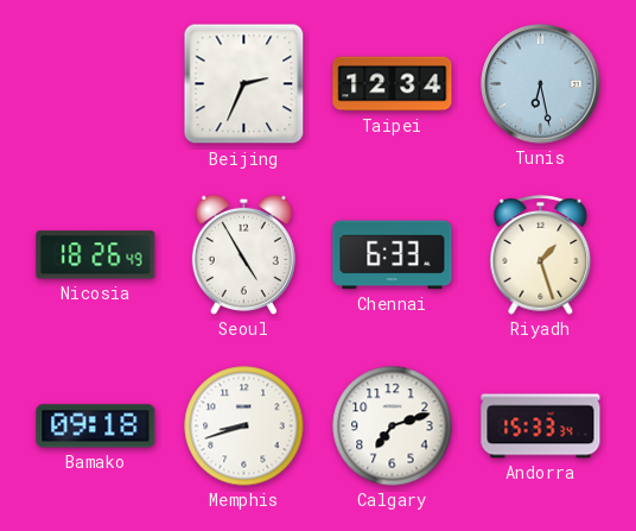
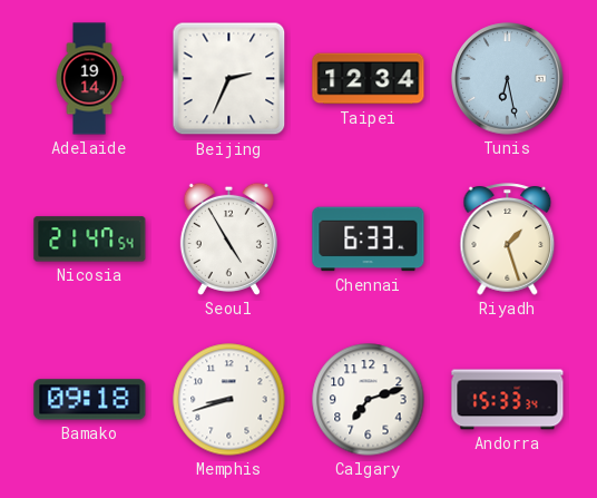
Adelaide: none -> 19:14 (89, 79)
Nicosia: 18:26 -> 21:47 (90, 240)
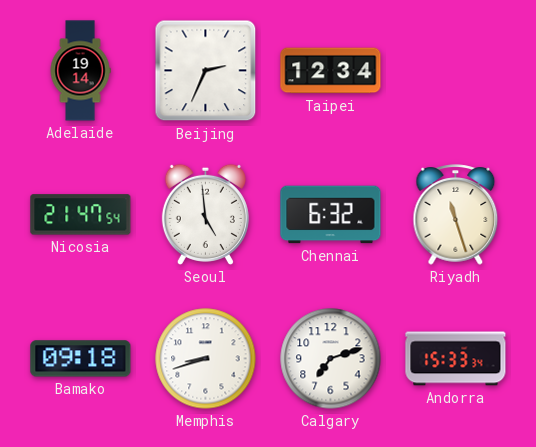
Tunis: 6:28 -> none (508, 79)
Seoul: 4:55 -> 4:59 (205, 214)
Chennai: 6:33 -> 6:32 (331, 215)
Riyadh: 1:27 -> 11:27 (456, 215)
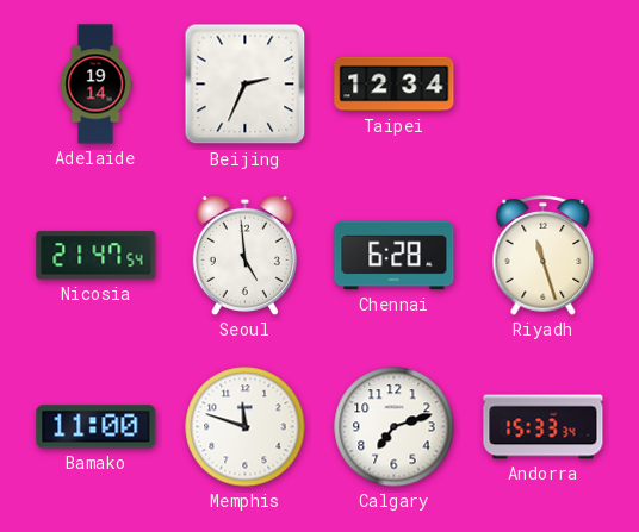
Chennai: 6:32 -> 6:28 (395, 256)
Bamako: 09:18 -> 11:00 (97, 427)
Memphis: 8:42 -> 11:48 (246, 427)
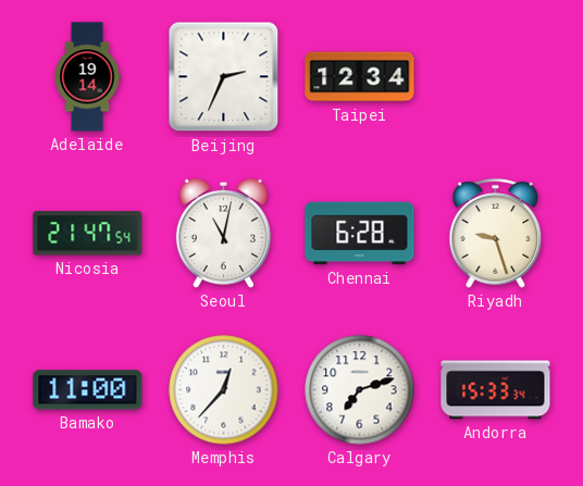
Seoul: 4:59 -> 11:02 (223, 233)
Riyadh: 11:27 -> 9:27 (496, 234)
Memphis: 11:48 -> 12:37 (224, 390)
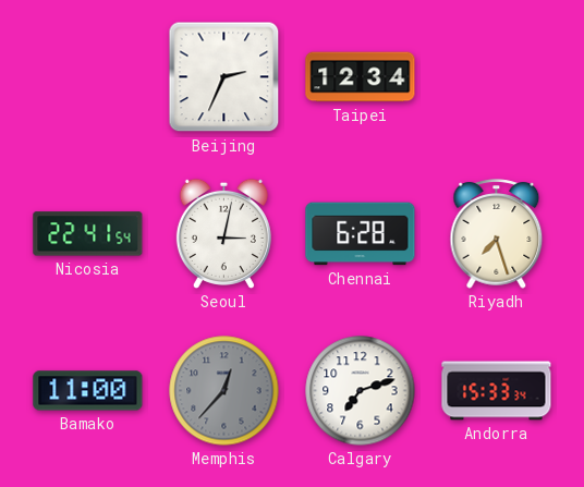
Adelaide: 19:14 -> none (87, 77)
Nicosia: 21:47 -> 22:41 (88, 234)
Seoul: 11:02 -> 3:02 (223, 233)
Riyadh: 9:27 -> 7:27 (497, 234)
Memphis dial: white -> grey (224, 391)
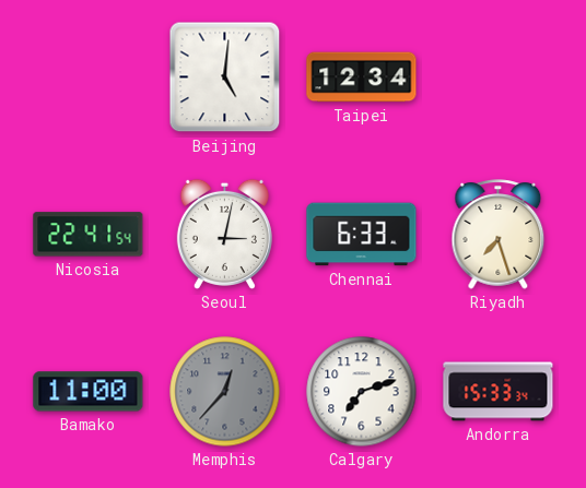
Beijing: 2:34 -> 5:01 (225, 78)
Chennai: 6:28 -> 6:33 (362, 235)
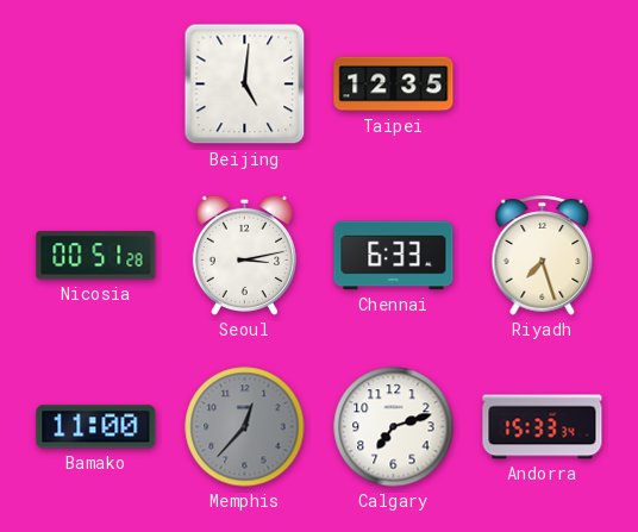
Taipei: 12:34 -> 12:35 (394, 85)
Nicosia: 22:41 -> 00:51 (96, 256)
Seoul: 3:02 -> 3:13 (244, 255)
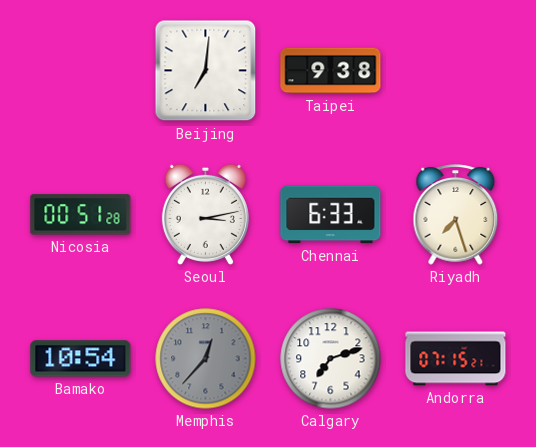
Beijing: 5:01 -> 7:01 (206, 71)
Taipei: 12:35 -> 9:38 (331, 71)
Bamako: 11:00 -> 10:54 (81, 359)
Andorra: 15:33 -> 07:15 (456, 359)
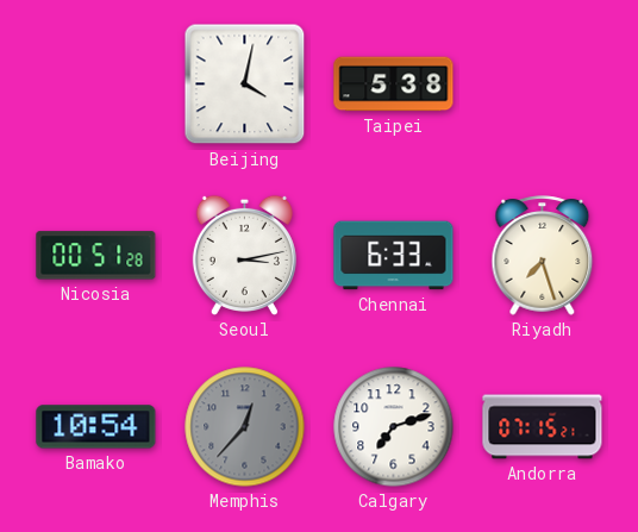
Beijing: 7:01 -> 4:02 (245, 85)
Taipei: 9:38 -> 5:38 (394, 85)
